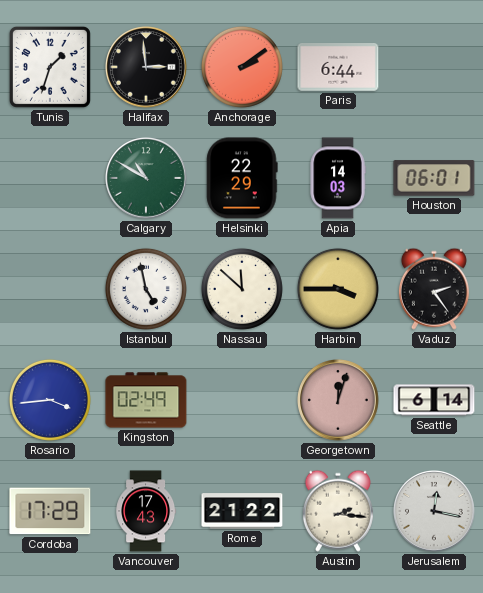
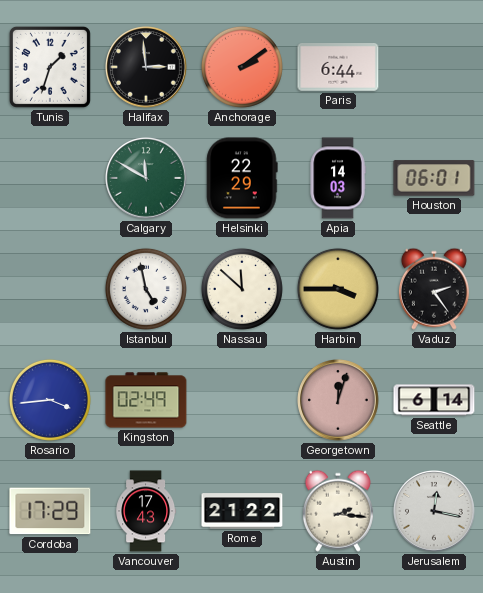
Calgary: 10:50 -> 11:50 (147, 179)
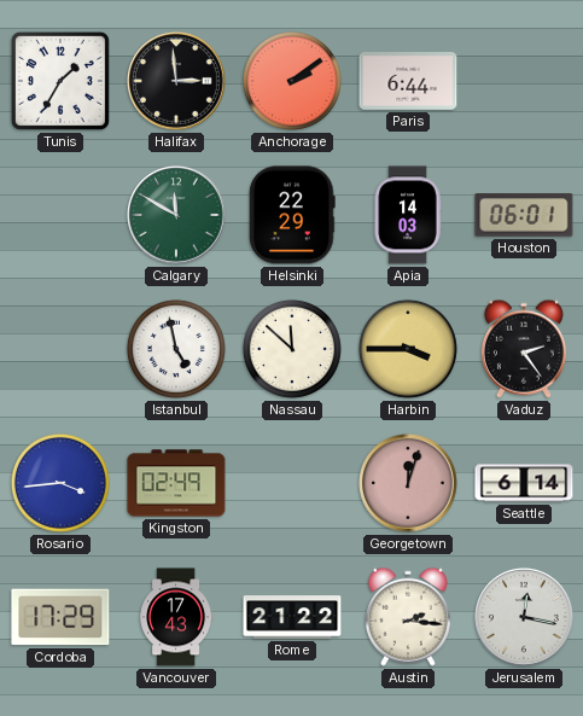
Tunis: 1:33 -> 1:35 (60, 81)
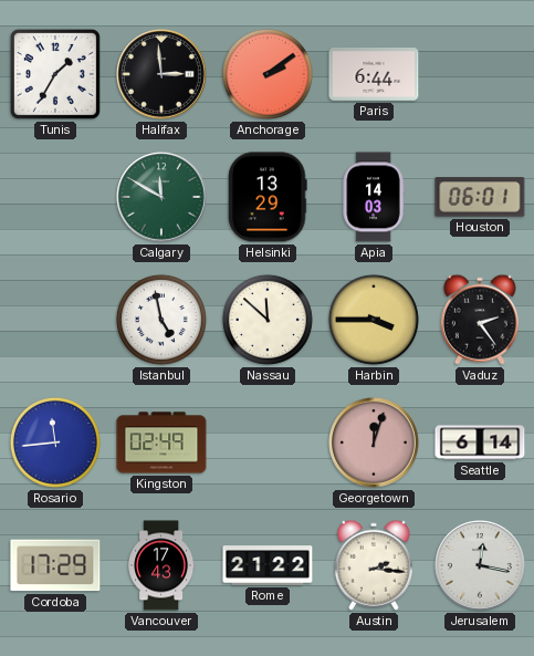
Helsinki: 22:29 -> 13:29 (268, 197)
Rosario: 3:44 -> 11:44 (55, 442)
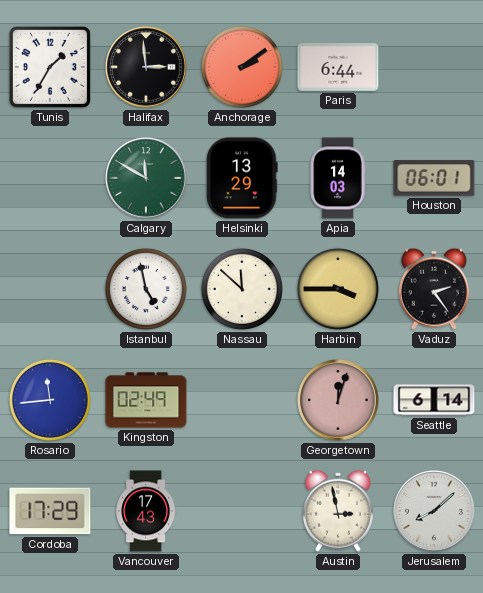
Rome: 21:22 -> none (268, 565)
Austin: 2:16 -> 2:58 (338, 511)
Jerusalem: 12:17 -> 8:08 (435, 512)
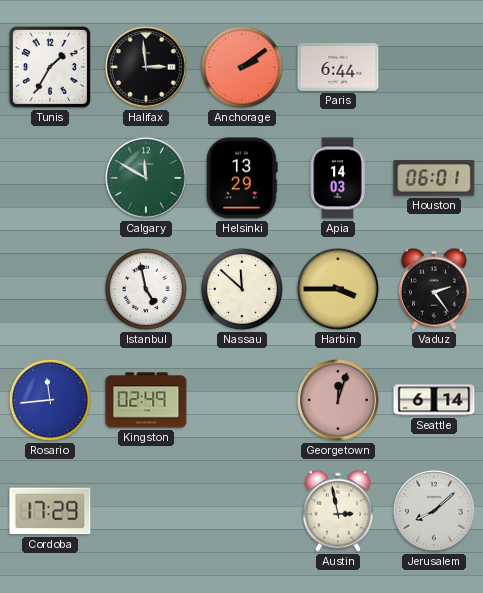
Vancouver: 17:43 -> none (146, 511)
